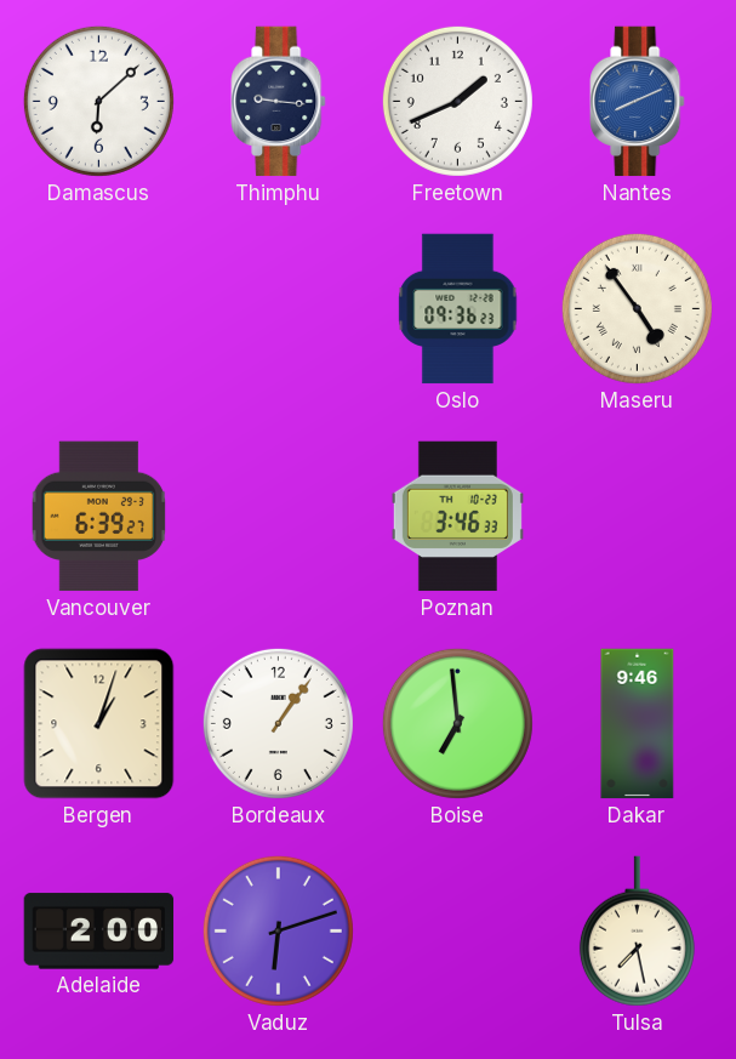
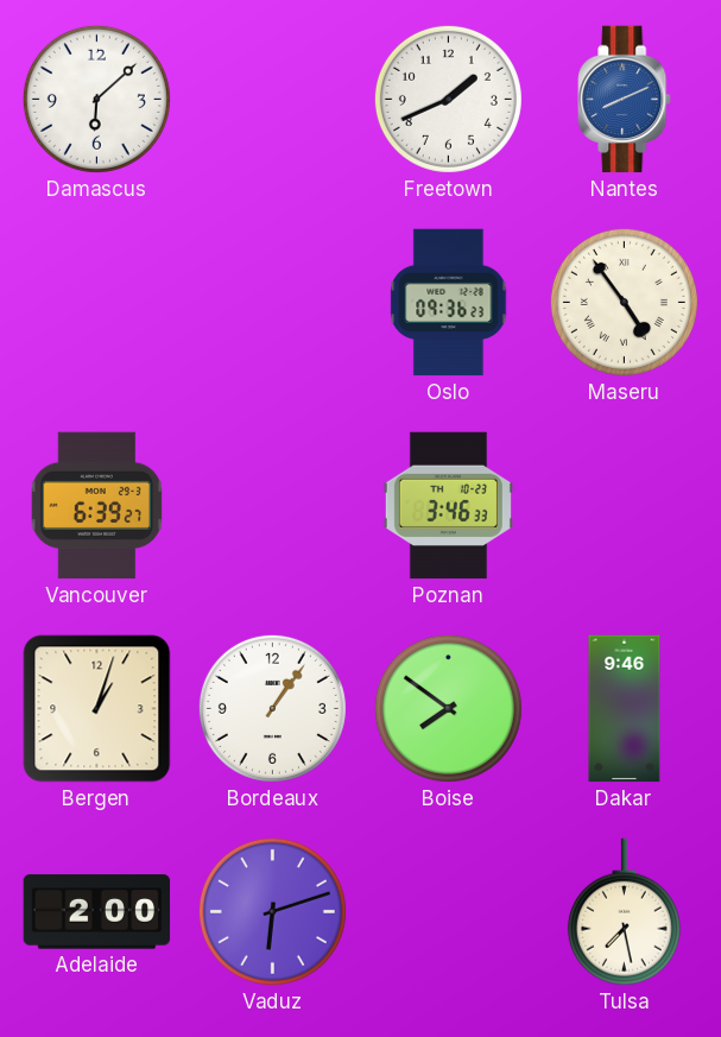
Thimphu: 9:16 -> none (279, 102)
Boise: 6:59 -> 7:51 (448, 708)
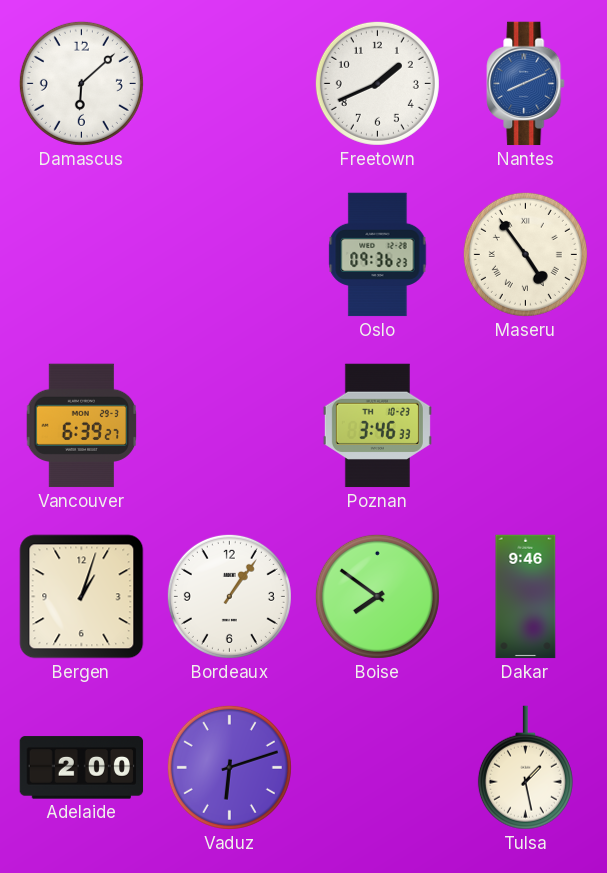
Tulsa: 7:28 -> 1:28 (525, 768)
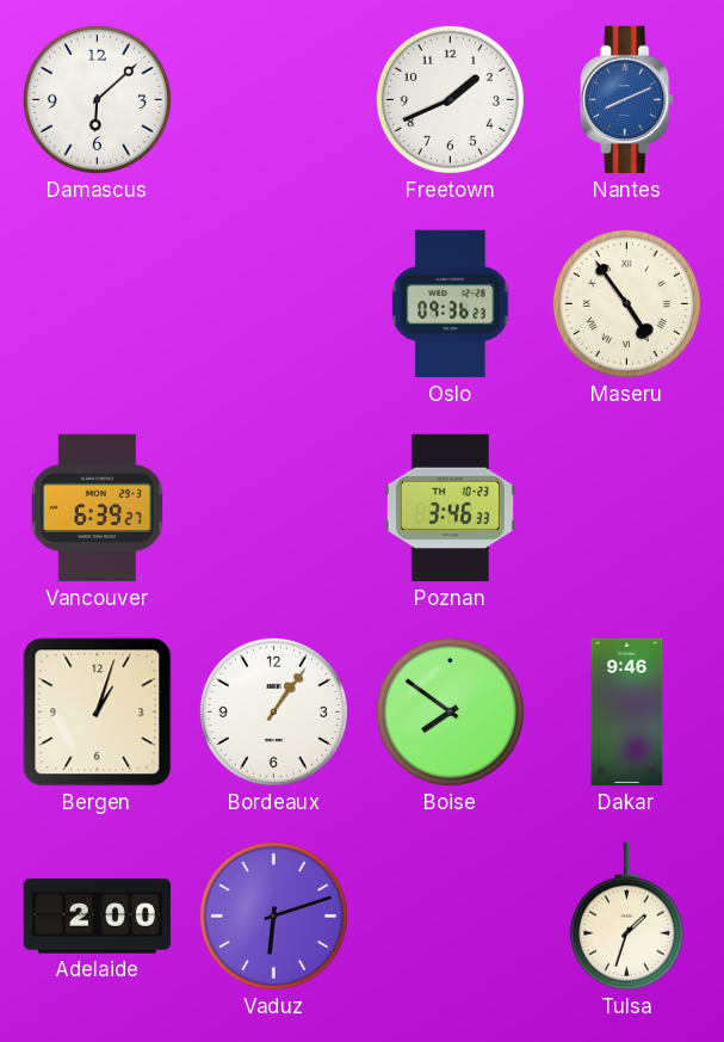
Tulsa: 1:28 -> 1:33 (626, 917)
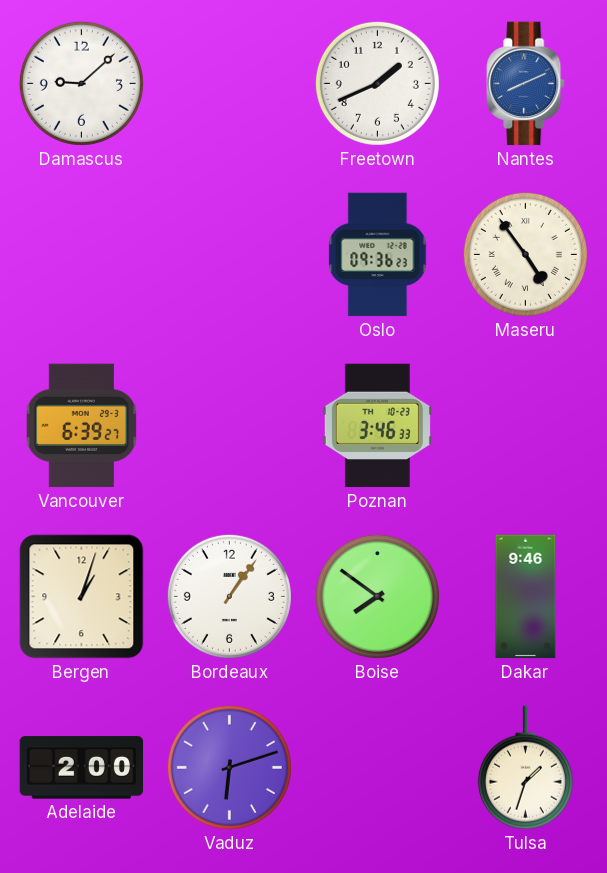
Damascus: 6:08 -> 9:08 (81, 83)
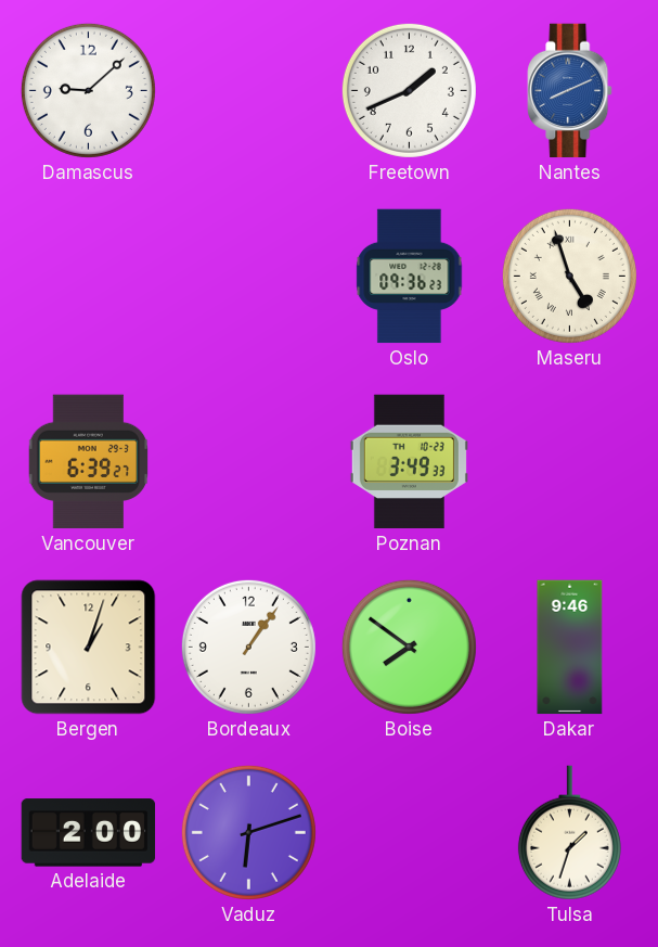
Maseru: 4:54 -> 4:57 (569, 276)
Poznan: 3:46 -> 3:49 (409, 462)
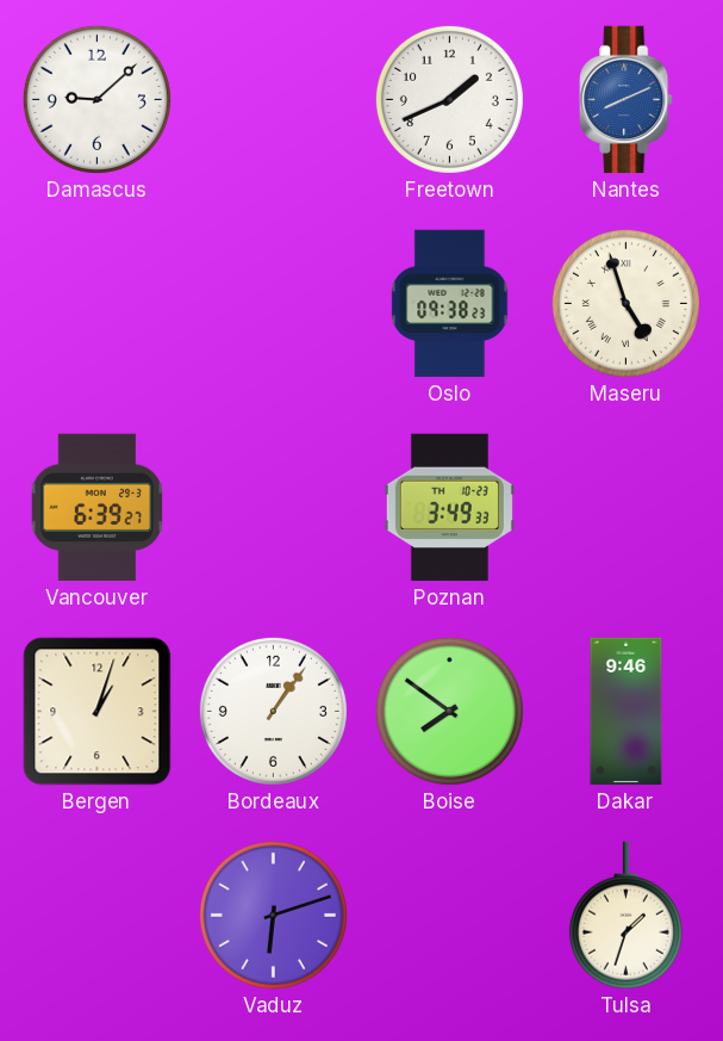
Oslo: 09:36 -> 09:38 (450, 304)
Adelaide: 2:00 -> none (89, 833)
